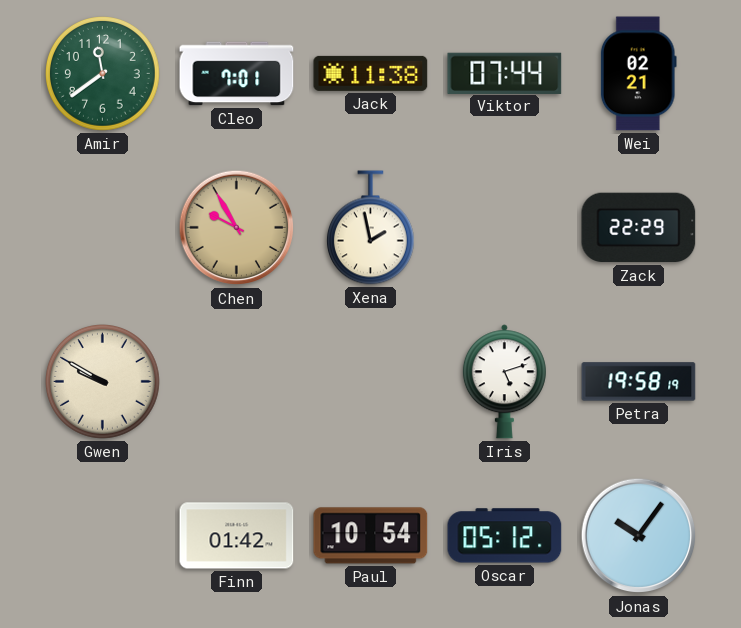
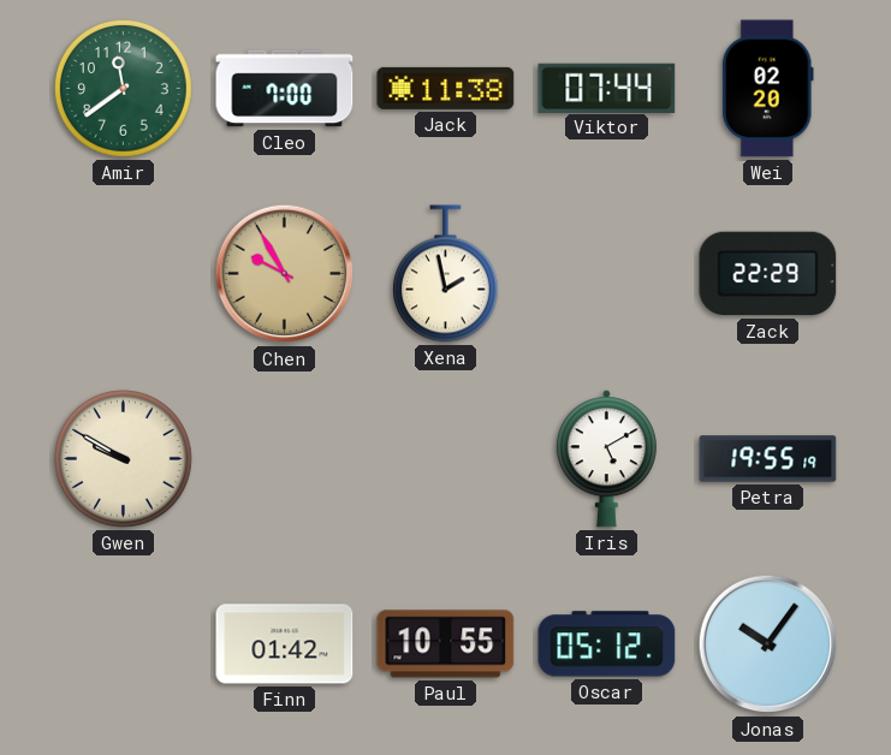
Cleo: 7:01 -> 7:00 (285, 89)
Wei: 02:21 -> 02:20 (767, 89)
Iris: 5:12 -> 5:10 (606, 459)
Petra: 19:58 -> 19:55 (768, 459)
Paul: 10:54 -> 10:55 (446, 644)
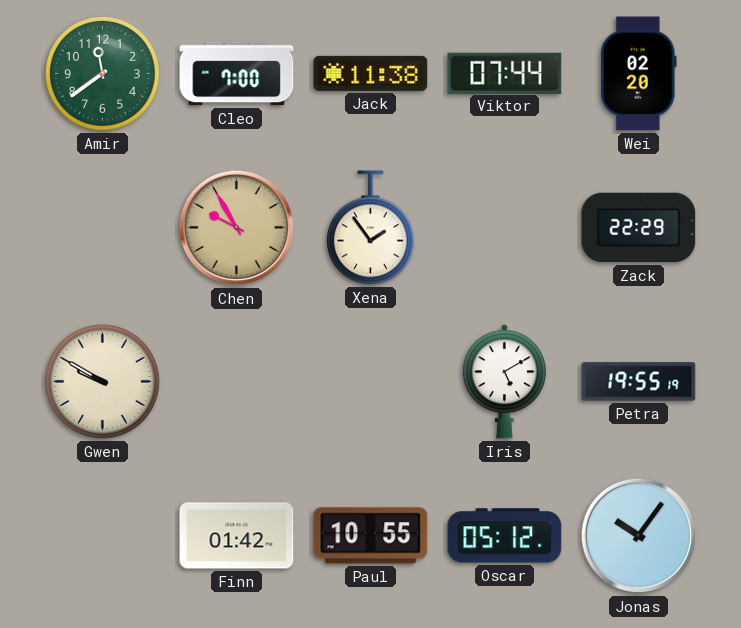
Xena: 1:58 -> 1:54 (370, 228)
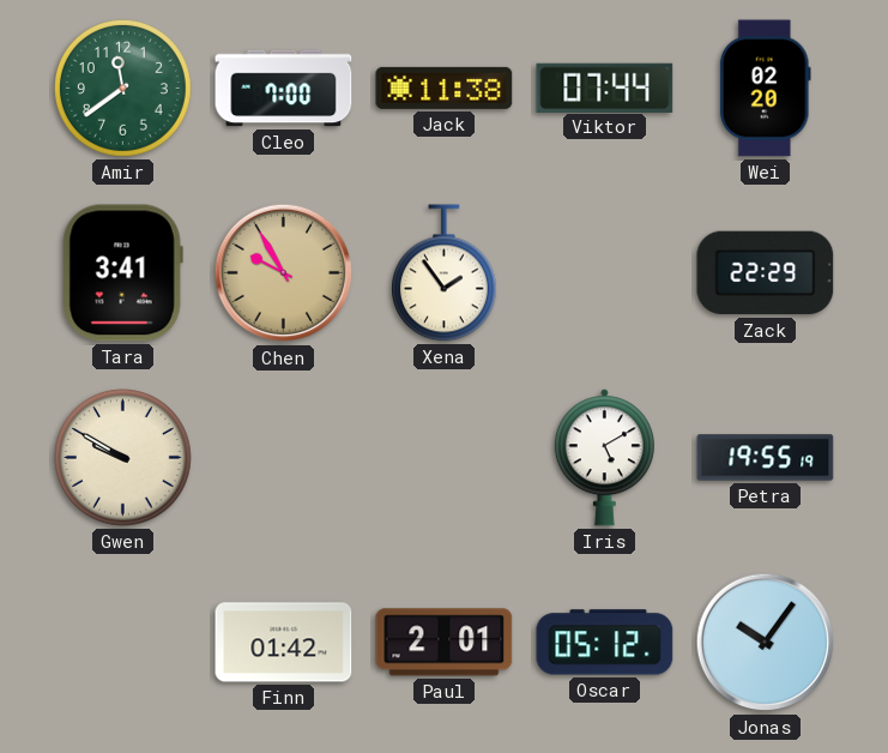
Tara: none -> 3:41 (122, 273)
Paul: 10:55 -> 2:01 (445, 643)
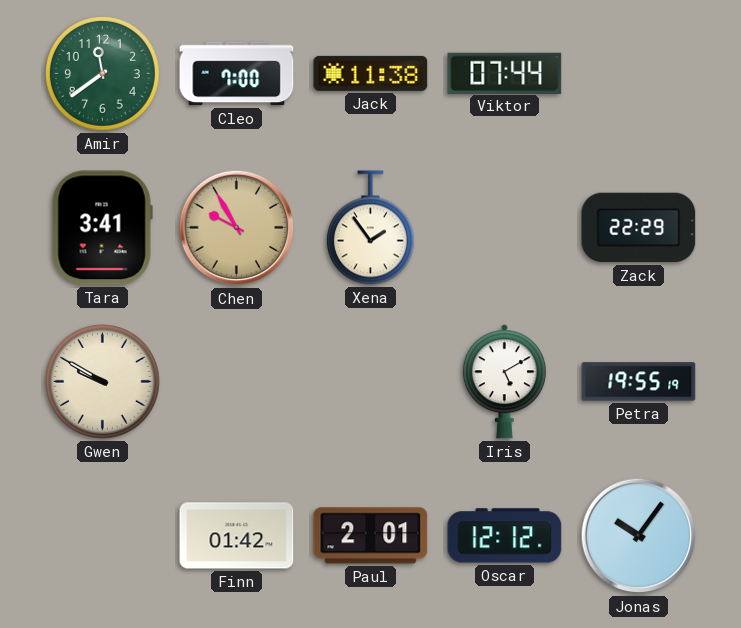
Wei: 02:20 -> none (765, 89)
Oscar: 05:12 -> 12:12 (505, 536)
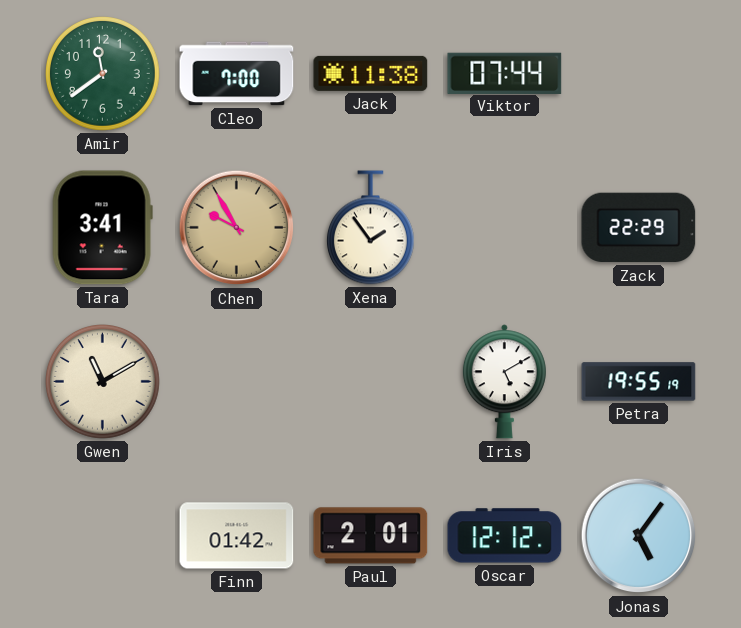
Gwen: 9:50 -> 11:10 (103, 382)
Jonas: 10:06 -> 5:06 (639, 536)
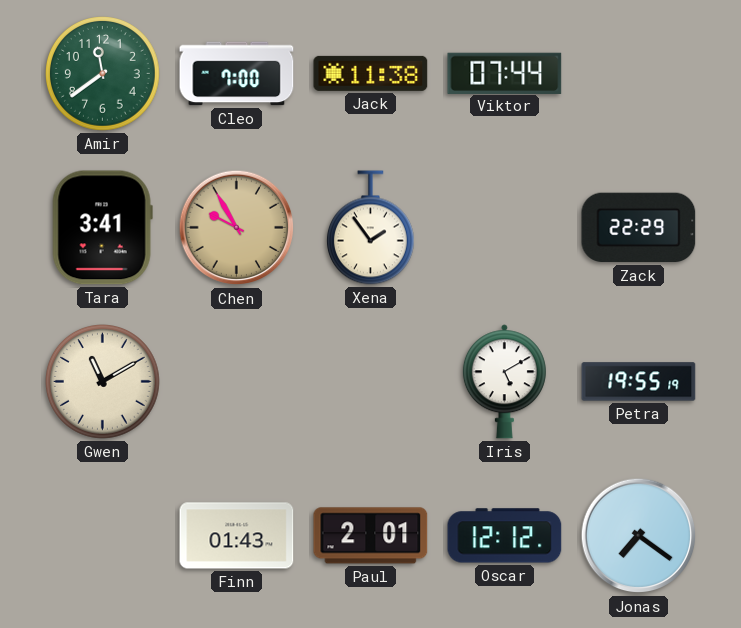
Finn: 01:42 -> 01:43 (237, 536)
Jonas: 5:06 -> 7:21 (639, 536)
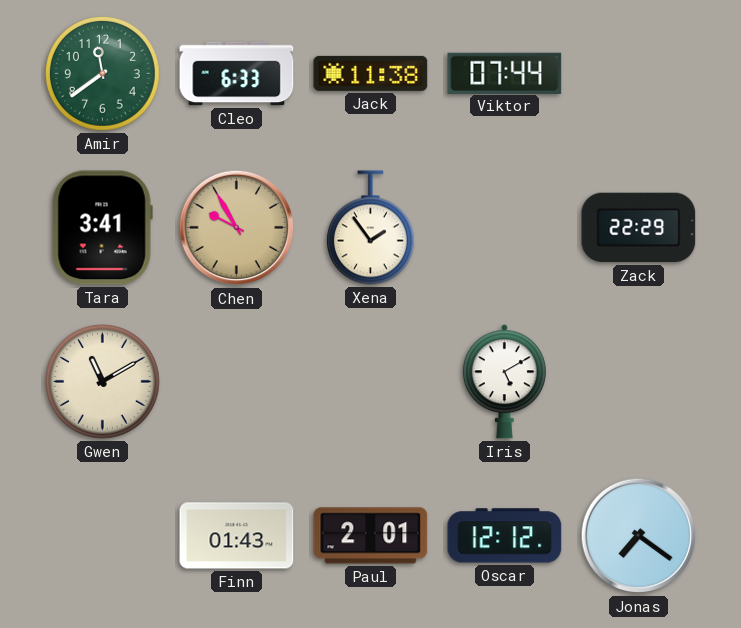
Cleo: 7:00 -> 6:33 (237, 74)
Petra: 19:55 -> none (639, 382)
